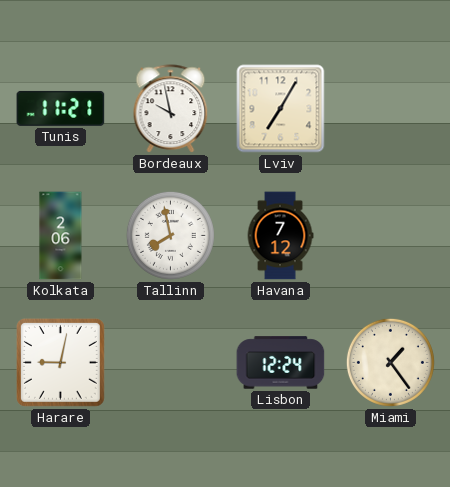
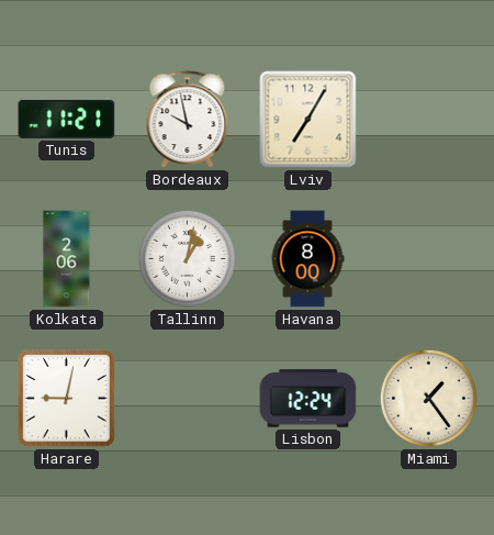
Tallinn: 7:58 -> 1:02 (187, 258)
Havana: 7:12 -> 8:00 (307, 259)
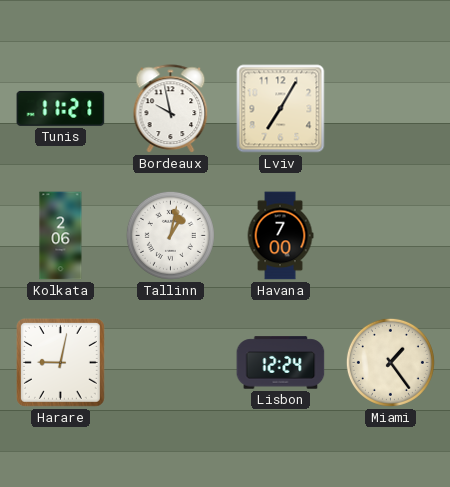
Havana: 8:00 -> 7:00 (280, 236)
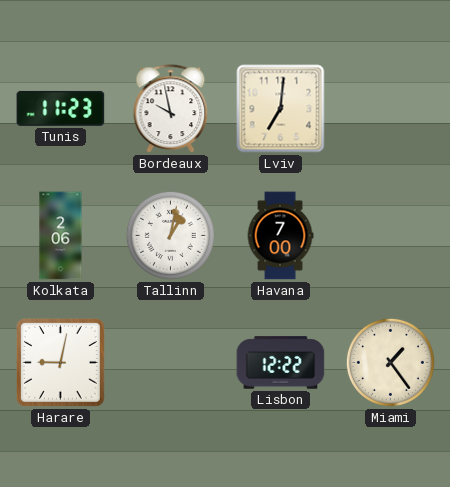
Tunis: 11:21 -> 11:23 (61, 108)
Lviv: 7:05 -> 7:01 (281, 109)
Lisbon: 12:24 -> 12:22 (281, 363)
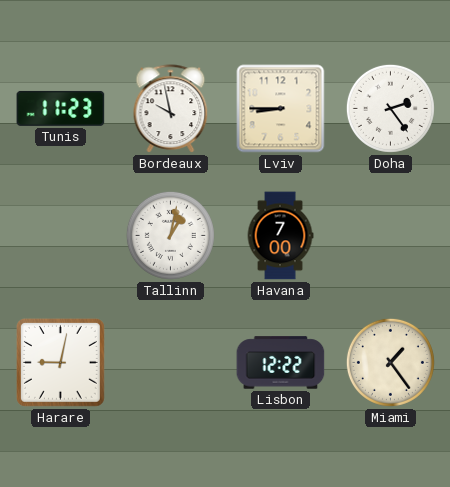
Lviv: 7:01 -> 8:45 (281, 109)
Doha: none -> 2:24 (390, 108)
Kolkata: 2:06 -> none (61, 236)
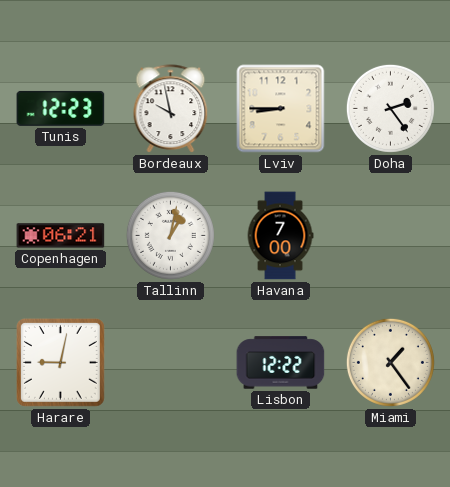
Tunis: 11:23 -> 12:23 (61, 108)
Copenhagen: none -> 06:21 (61, 236)
